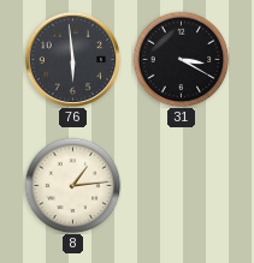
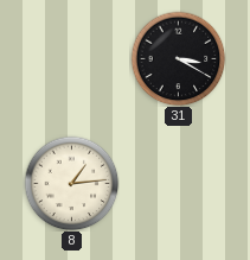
76: 5:59 -> none (72, 59)
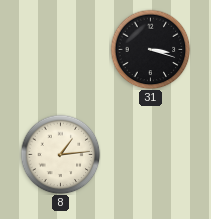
31: 3:20 -> 3:18 (150, 49)
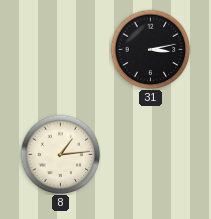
31: 3:18 -> 3:13 (150, 49)
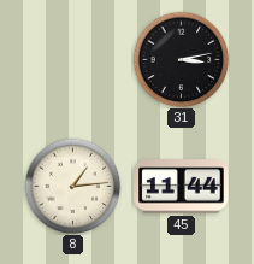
45: none -> 11:44 (182, 187)
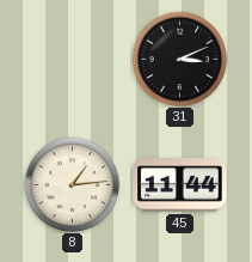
31: 3:13 -> 3:11 (179, 59)
